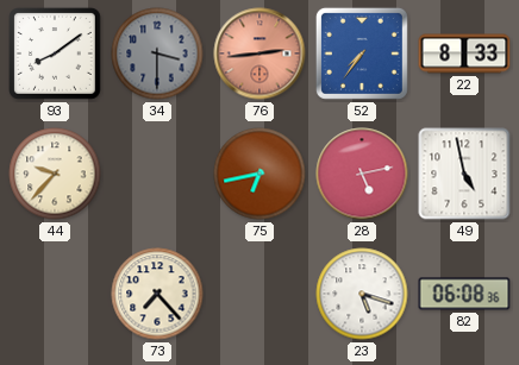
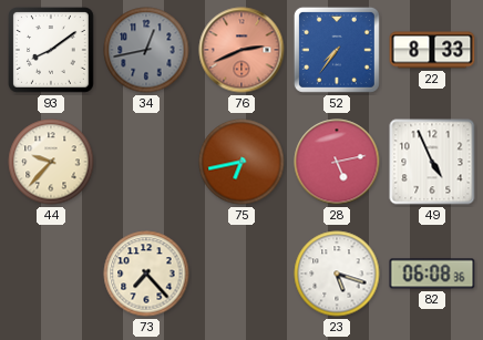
34: 3:30 -> 12:43 (146, 50)
76: 2:44 -> 2:41 (242, 50)
49: 4:58 -> 4:56 (432, 162)
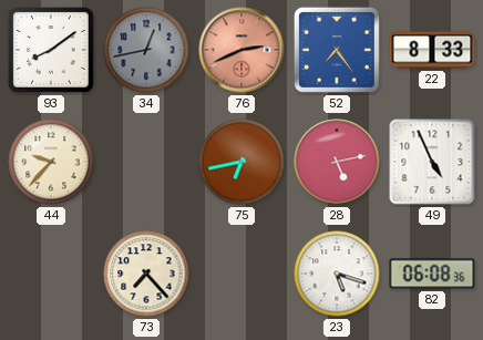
52: 7:36 -> 7:24 (337, 50)
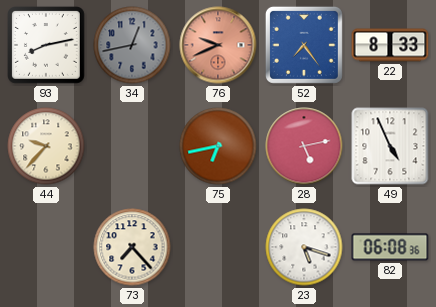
93: 8:09 -> 8:13 (47, 46)
76: 2:41 -> 9:41 (218, 45)
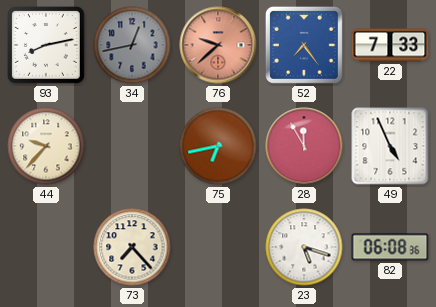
76: 9:41 -> 9:38 (218, 45)
22: 8:33 -> 7:33 (390, 45)
28: 5:13 -> 11:55 (304, 146)
